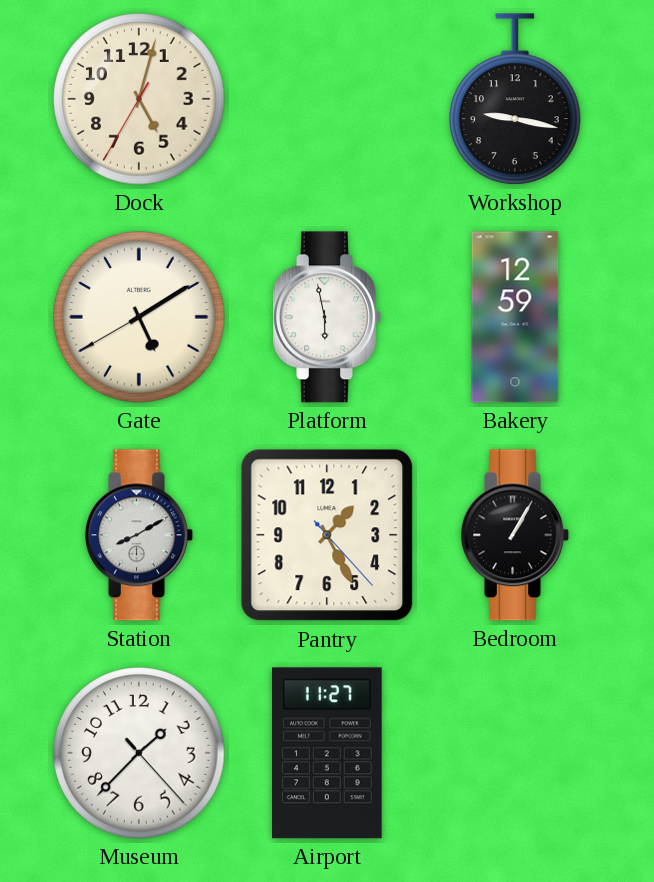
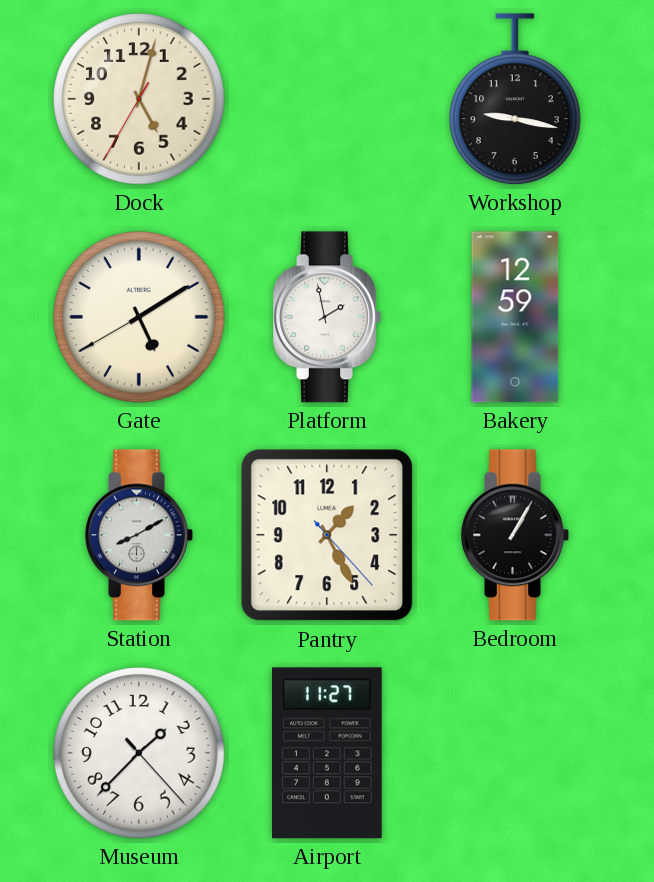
Platform: 5:58 -> 1:58 (327, 317)
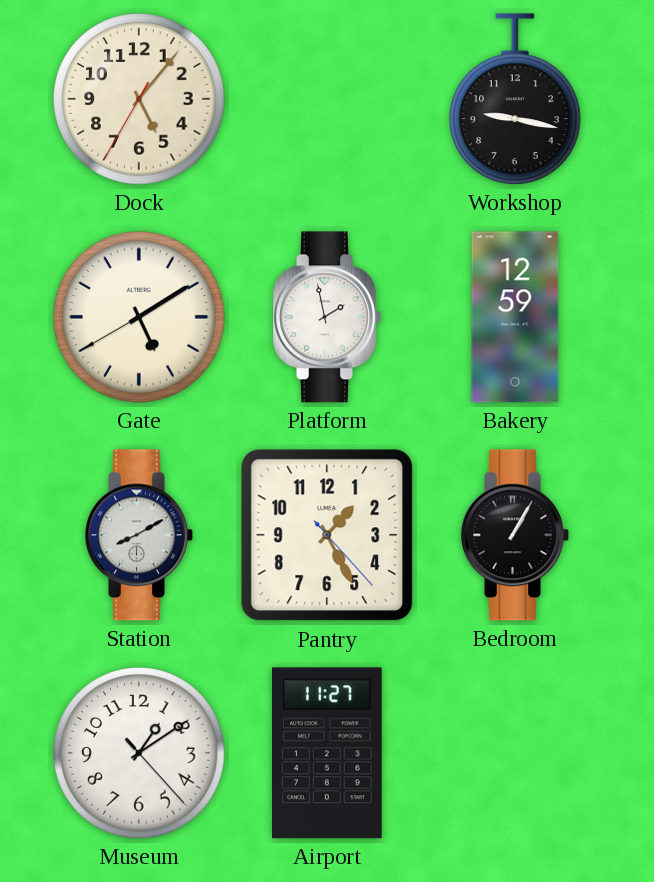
Dock: 5:02 -> 5:06 (139, 99)
Museum: 1:37 -> 1:09 (139, 753)
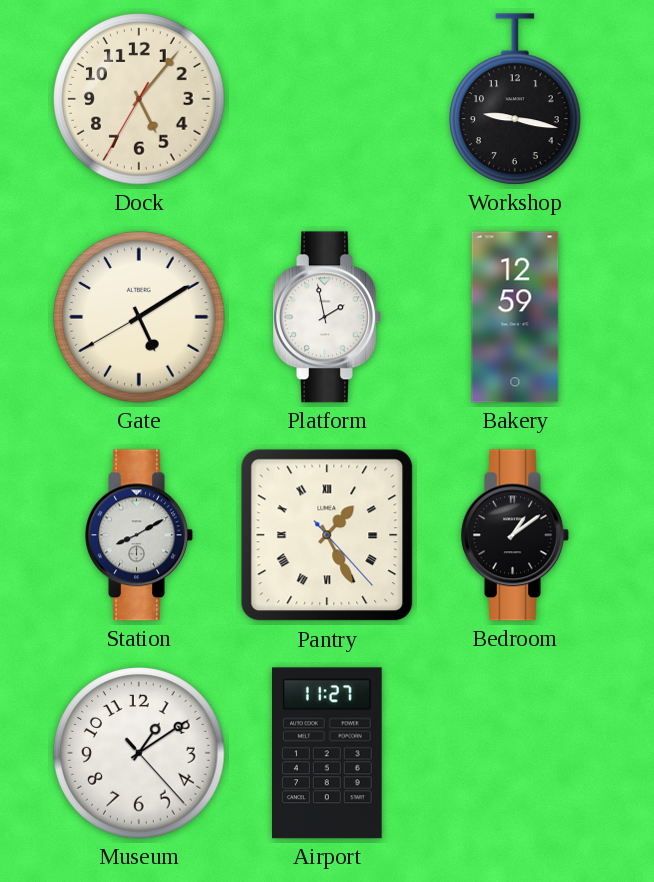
Pantry numerals: Arabic -> Roman (327, 535)
Bedroom: 1:05 -> 1:09 (515, 535)
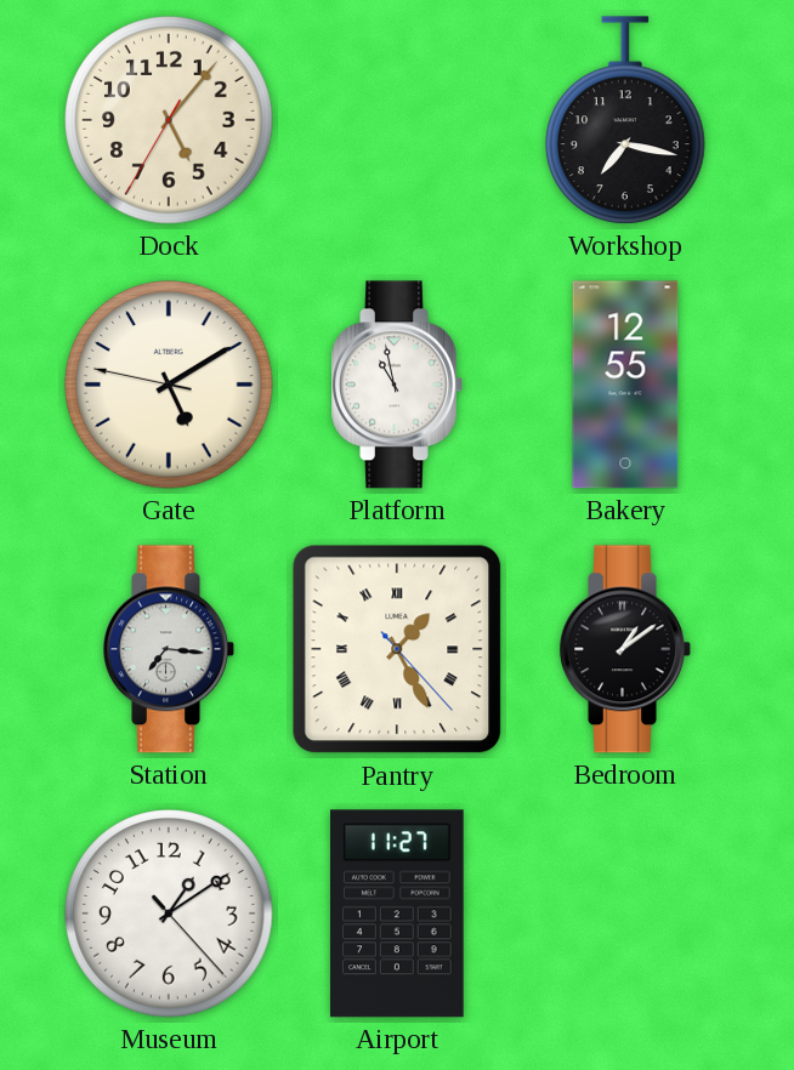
Workshop: 9:17 -> 7:17 (626, 120)
Gate: 5:09:40 -> 5:09:47 (169, 385)
Platform: 1:58 -> 10:58 (397, 385)
Bakery: 12:59 -> 12:55 (625, 385)
Station: 8:10 -> 7:16 (169, 649)
